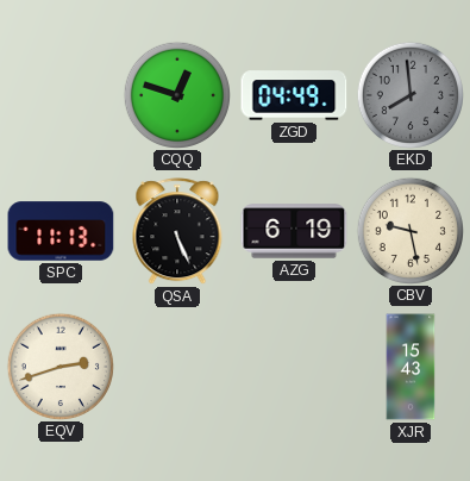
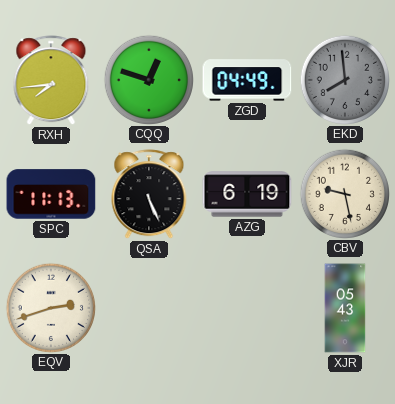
RXH: none -> 7:44 (51, 81)
XJR: 15:43 -> 05:43 (345, 308)
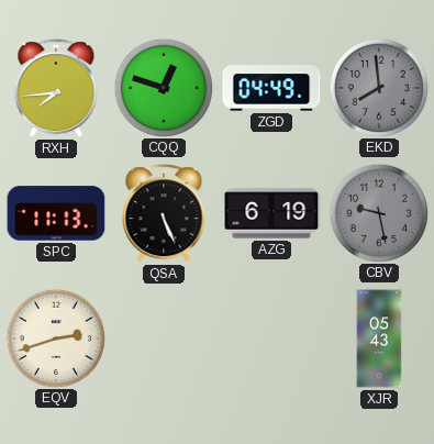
CBV dial: cream -> grey (378, 212)
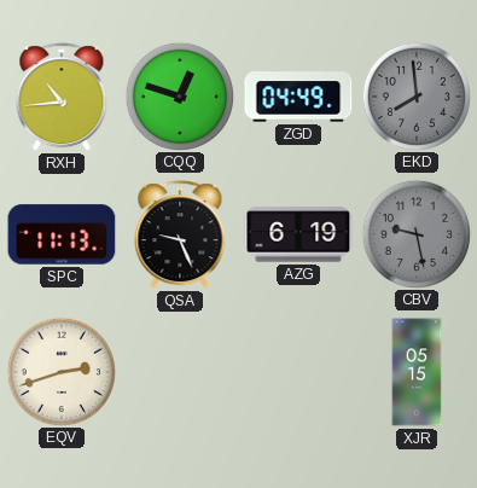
RXH: 7:44 -> 10:44 (62, 98)
QSA: 5:26 -> 9:26 (180, 236)
XJR: 05:43 -> 05:15 (417, 372)
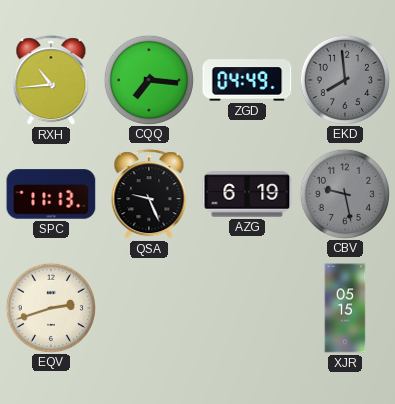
CQQ: 12:48 -> 7:16 (148, 79)
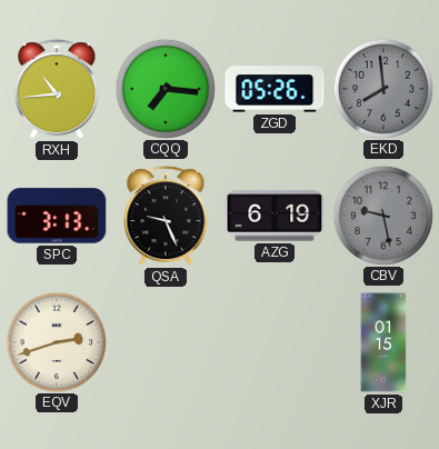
ZGD: 04:49 -> 05:26 (275, 89)
SPC: 11:13 -> 3:13 (57, 216)
XJR: 05:15 -> 01:15 (383, 342)
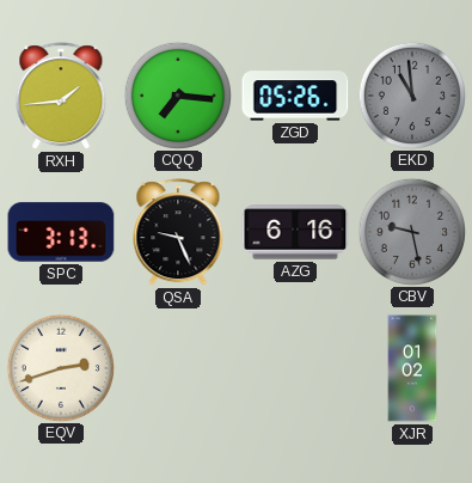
RXH: 10:44 -> 1:44 (61, 97)
EKD: 7:59 -> 10:59 (411, 94)
AZG: 6:19 -> 6:16 (295, 232)
XJR: 01:15 -> 01:02 (412, 368)
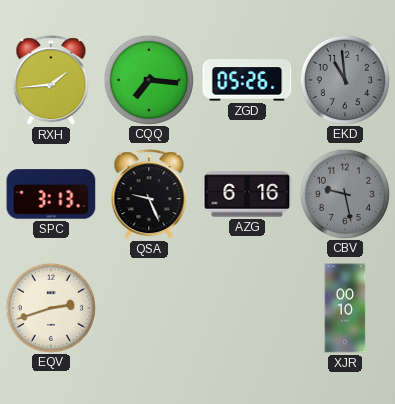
XJR: 01:02 -> 00:10 (345, 308)
